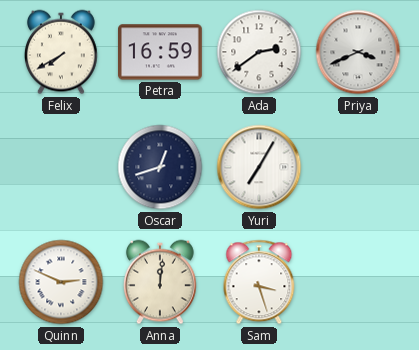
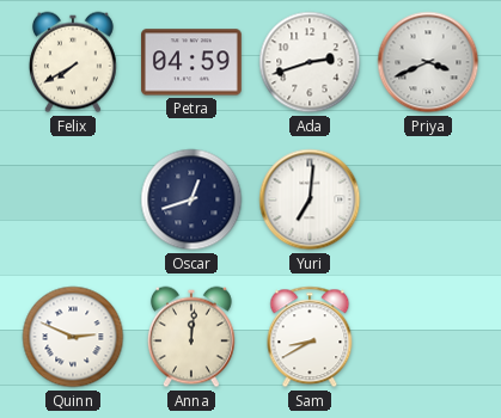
Petra: 16:59 -> 04:59 (193, 62)
Ada: 2:39 -> 2:42 (310, 62)
Yuri: 7:05 -> 7:01 (310, 199)
Sam: 3:27 -> 8:40 (310, 337)
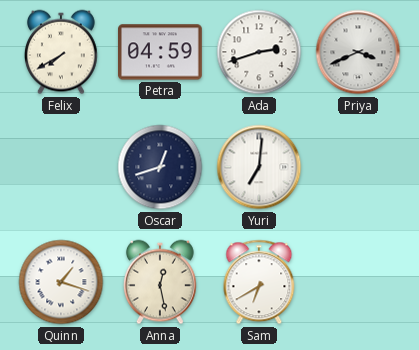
Quinn: 2:49 -> 1:18 (61, 282)
Anna: 12:01 -> 12:28 (160, 282)
Sam: 8:40 -> 6:40 (259, 282)
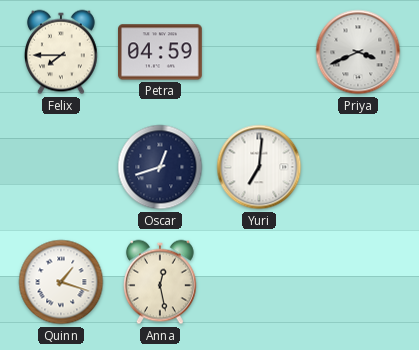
Felix: 7:40 -> 7:45 (61, 52)
Ada: 2:42 -> none (259, 52)
Sam: 6:40 -> none (259, 282)
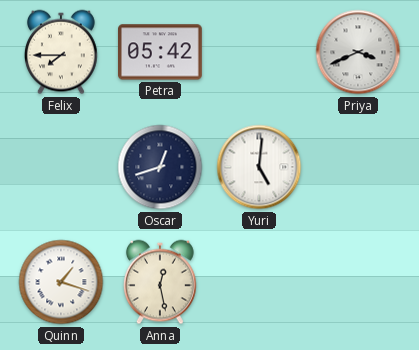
Petra: 04:59 -> 05:42 (161, 52)
Yuri: 7:01 -> 5:01 (259, 167)
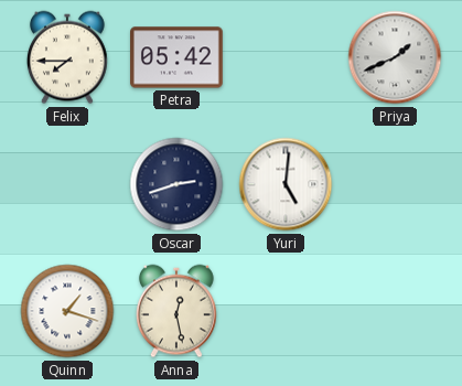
Priya: 3:41 -> 1:41 (395, 57)
Oscar: 12:42 -> 2:42 (176, 184)
